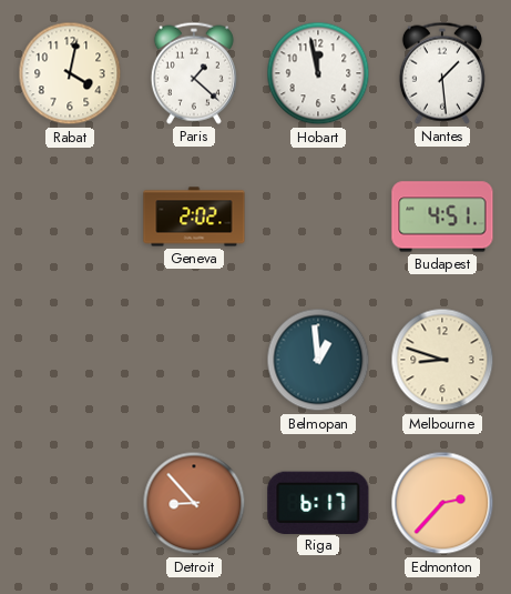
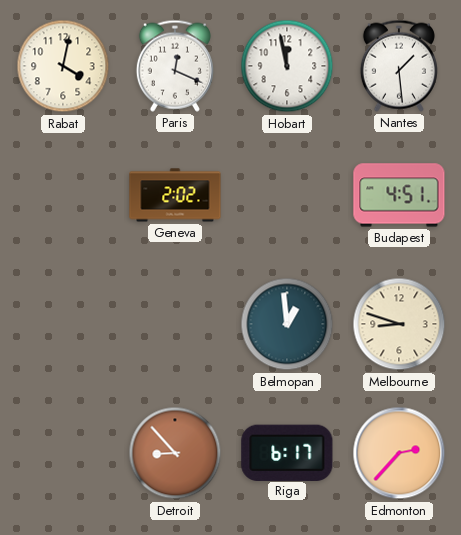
Paris: 1:22 -> 12:19 (175, 66)
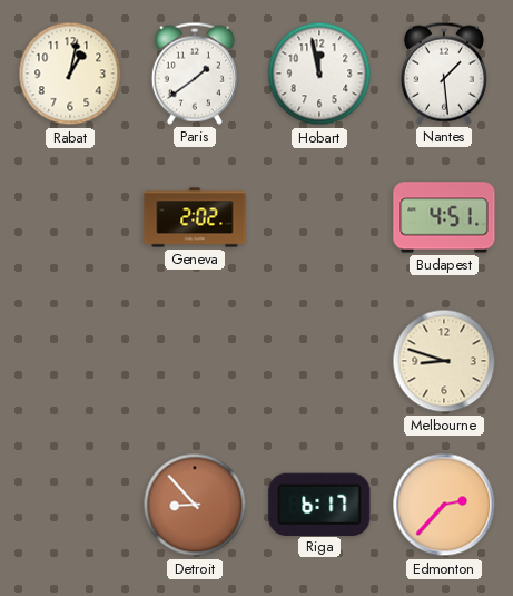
Rabat: 4:02 -> 1:02 (70, 74)
Paris: 12:19 -> 1:39 (195, 74)
Belmopan: 12:59 -> none (287, 324)
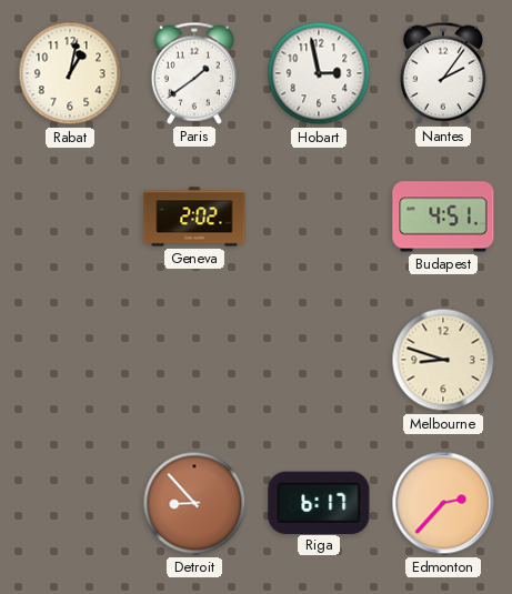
Hobart: 11:58 -> 2:58 (319, 73)
Nantes: 1:29 -> 2:06 (443, 73)
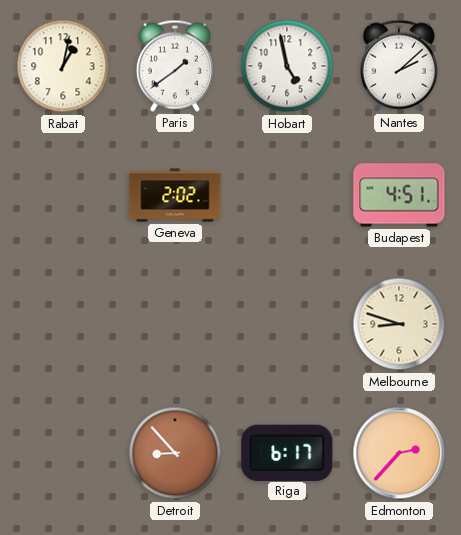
Hobart: 2:58 -> 4:58 (287, 66)
Nantes: 2:06 -> 2:08 (399, 66)
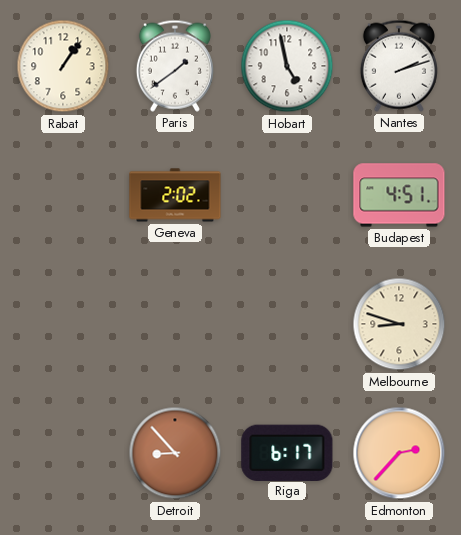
Rabat: 1:02 -> 1:06 (63, 66)
Nantes: 2:08 -> 2:12 (399, 66)
